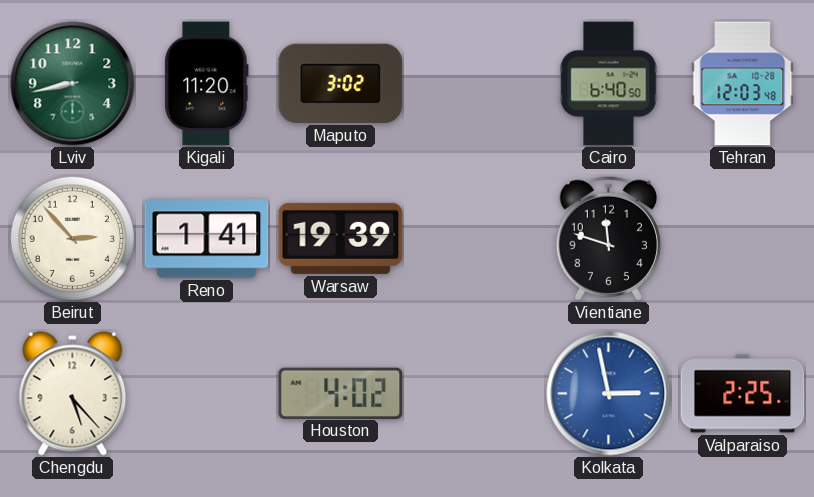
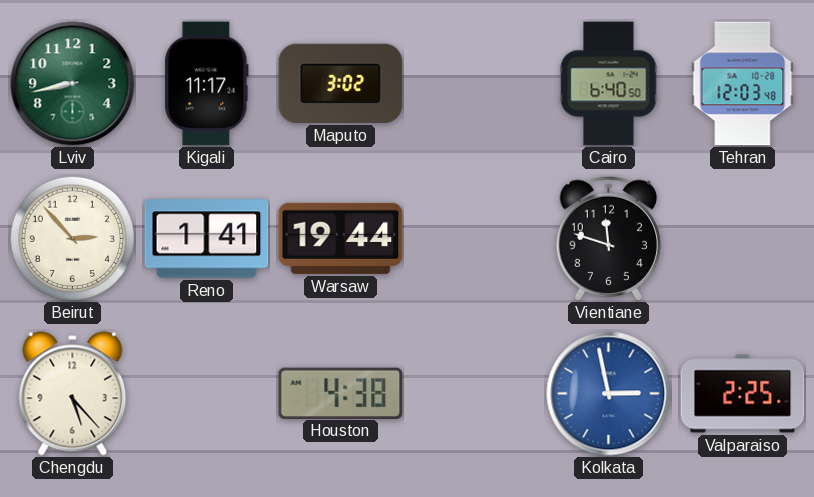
Kigali: 11:20 -> 11:17 (207, 84)
Warsaw: 19:39 -> 19:44 (341, 238)
Houston: 4:02 -> 4:38 (341, 393)
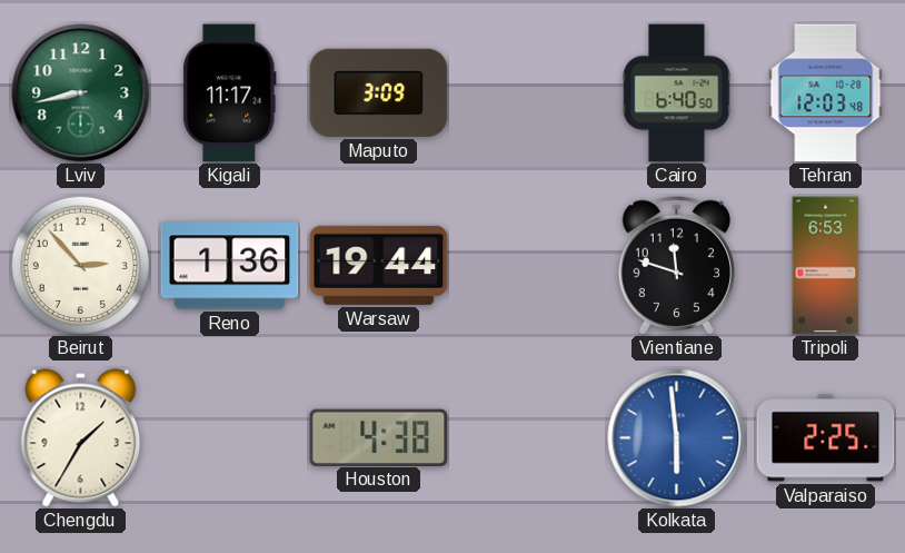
Maputo: 3:02 -> 3:09 (379, 92)
Reno: 1:41 -> 1:36 (230, 266)
Tripoli: none -> 6:53 (826, 266)
Chengdu: 5:23 -> 1:35 (81, 438)
Kolkata: 2:58 -> 5:59 (677, 438)
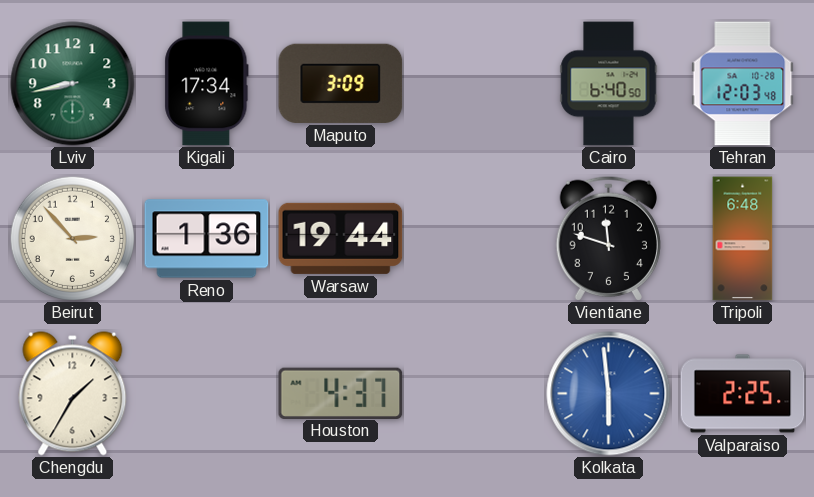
Kigali: 11:17 -> 17:34 (207, 84)
Tripoli: 6:53 -> 6:48 (743, 239)
Houston: 4:38 -> 4:37 (341, 393)
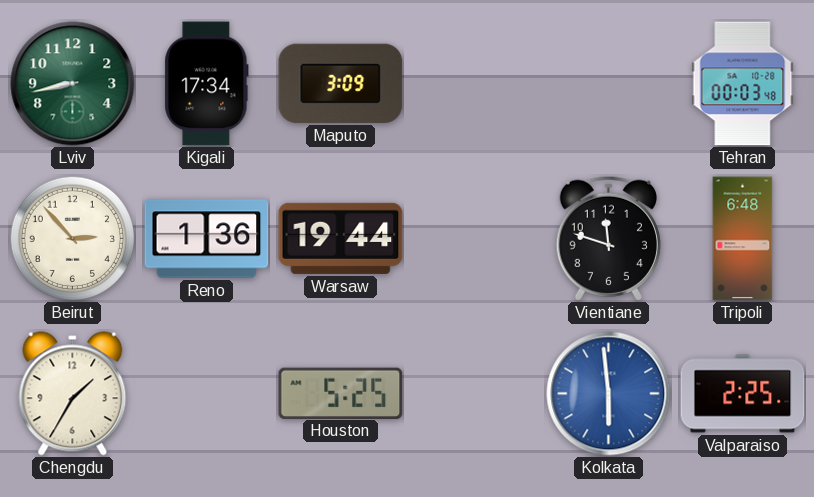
Cairo: 6:40 -> none (609, 84)
Tehran: 12:03 -> 00:03 (743, 84)
Houston: 4:37 -> 5:25 (341, 393)
